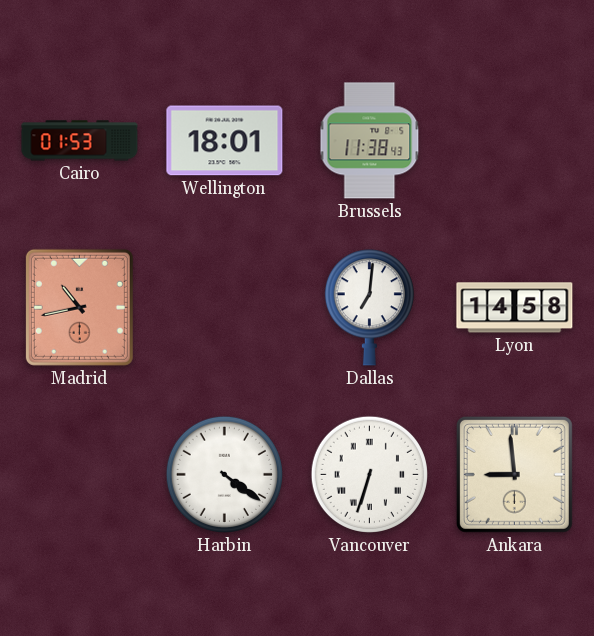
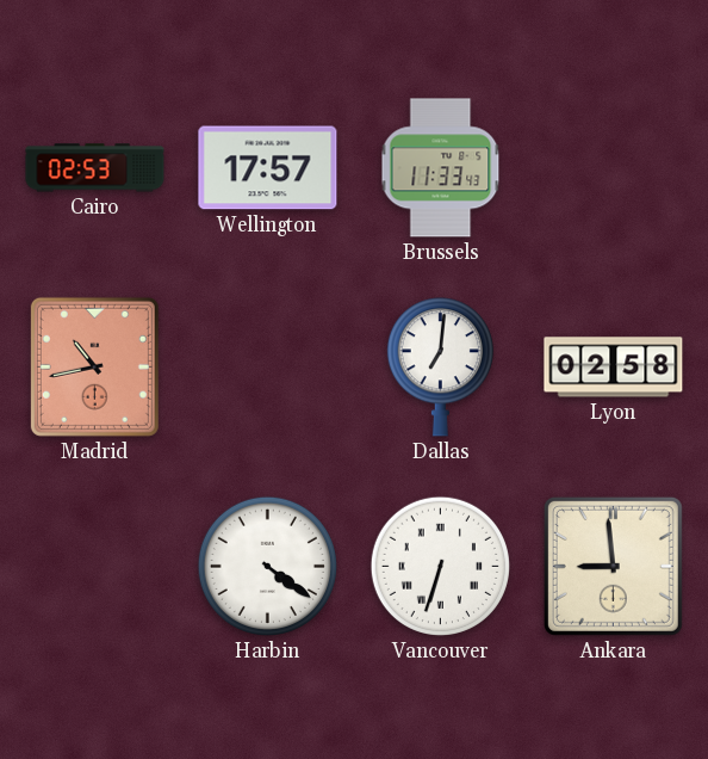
Cairo: 01:53 -> 02:53 (95, 168)
Wellington: 18:01 -> 17:57 (268, 168)
Brussels: 11:38 -> 11:33 (441, 168)
Lyon: 14:58 -> 02:58 (614, 368)
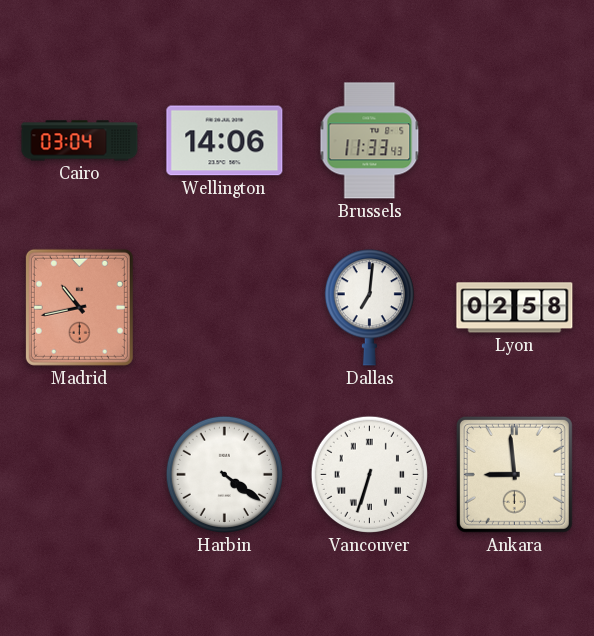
Cairo: 02:53 -> 03:04 (80, 141)
Wellington: 17:57 -> 14:06 (225, 141)
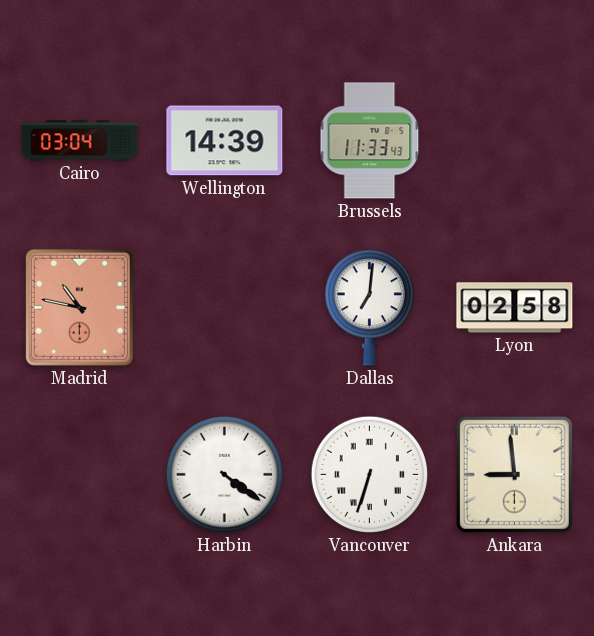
Wellington: 14:06 -> 14:39 (225, 141)
Madrid: 10:43 -> 10:47 (79, 307)
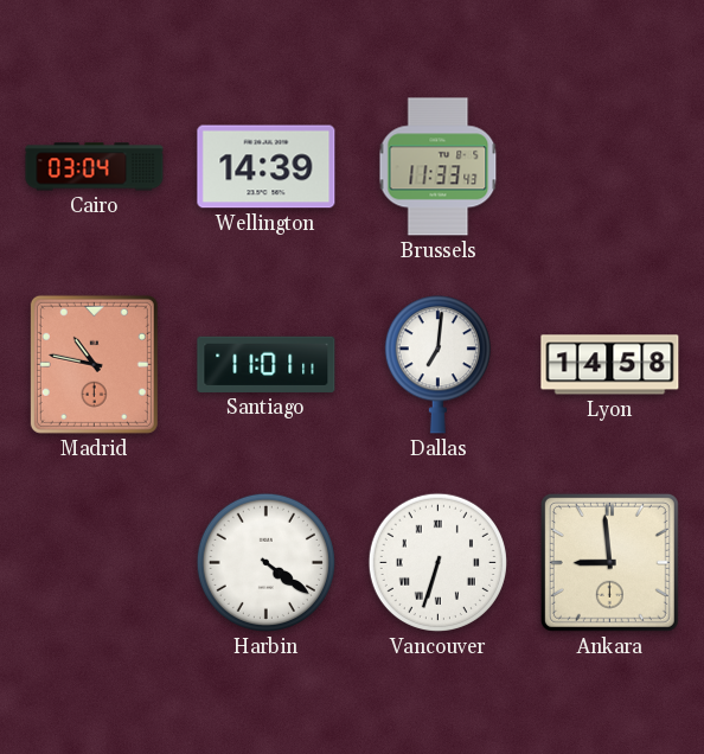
Santiago: none -> 11:01 (267, 364)
Lyon: 02:58 -> 14:58 (610, 365)
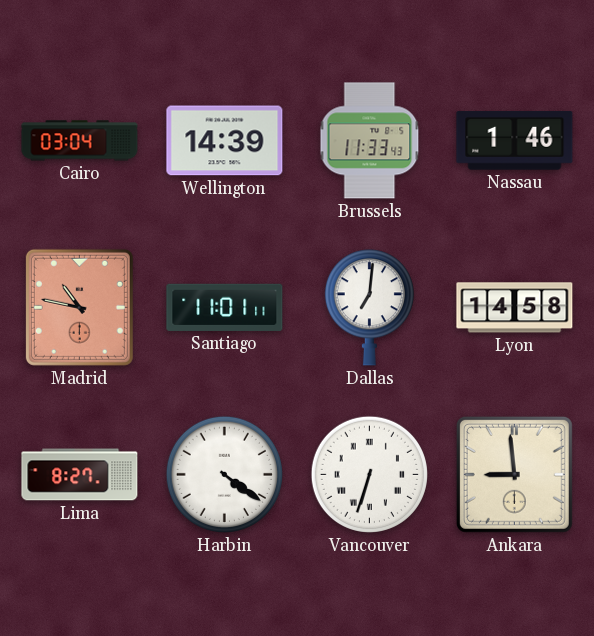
Nassau: none -> 1:46 (515, 141)
Lima: none -> 8:27 (80, 475)
